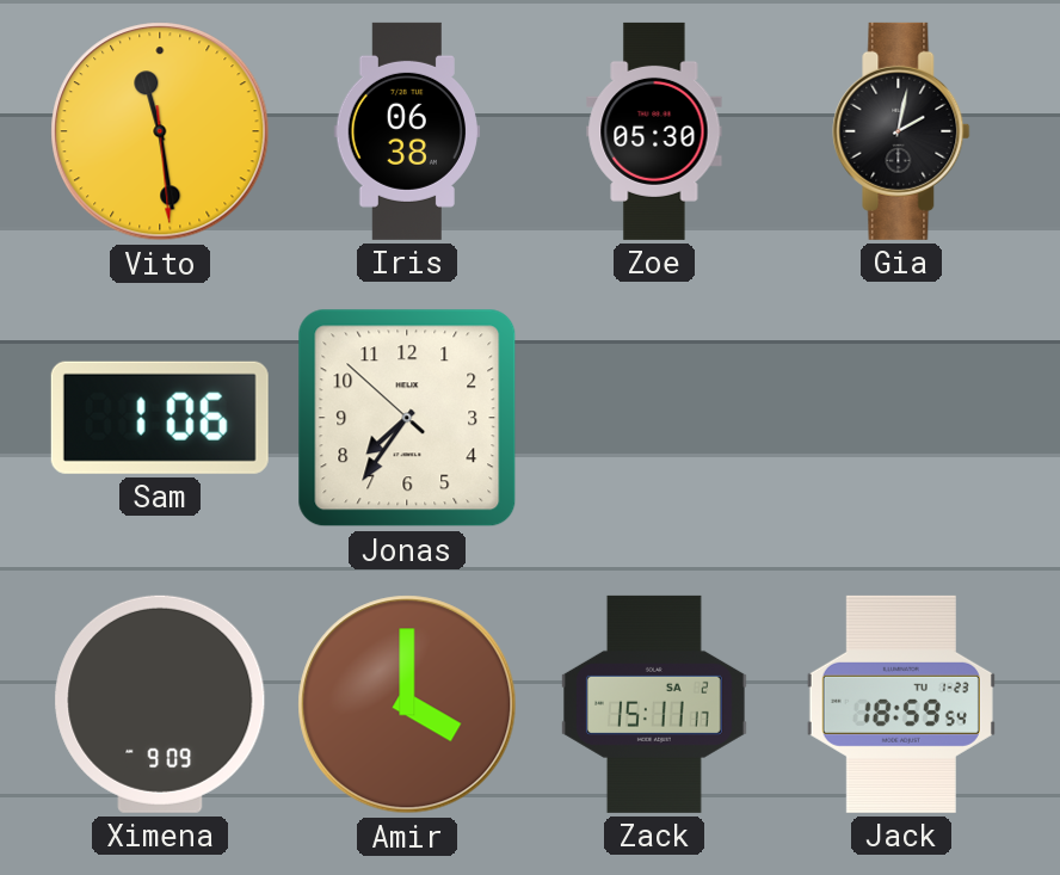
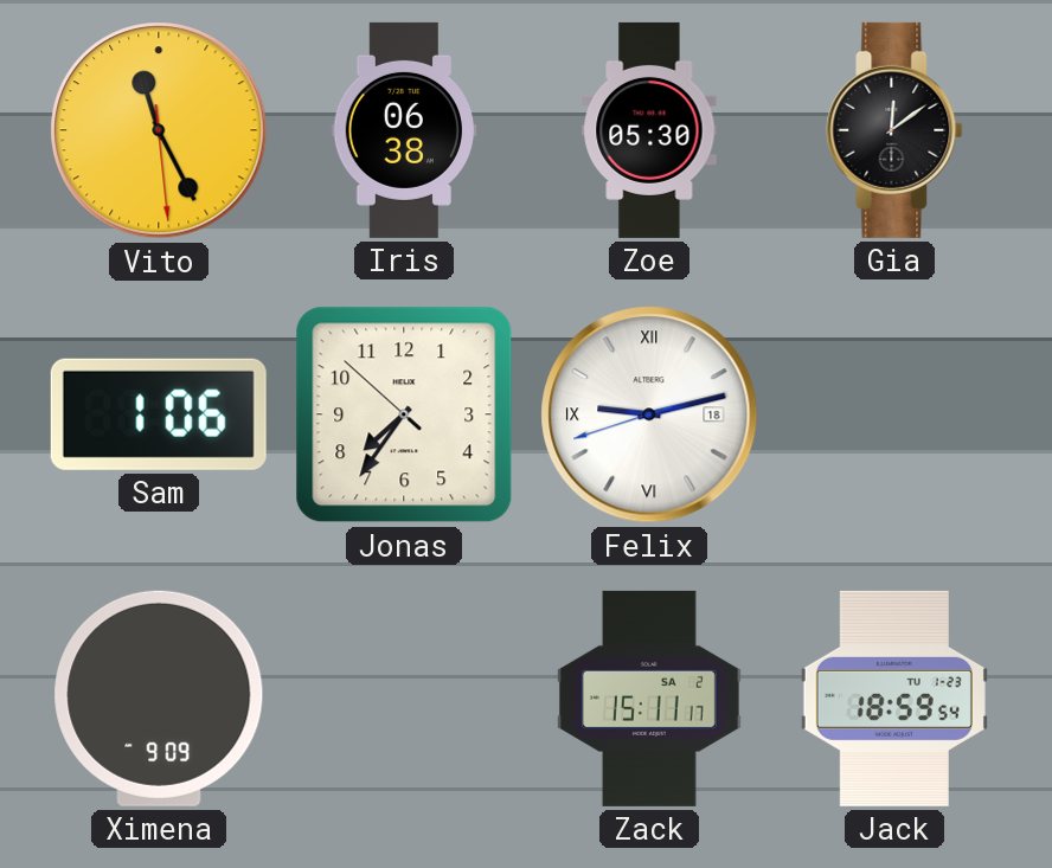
Vito: 11:28 -> 11:25 (159, 130)
Gia: 2:02 -> 12:09 (894, 130)
Felix: none -> 9:12 (649, 414)
Amir: 4:00 -> none (407, 704)
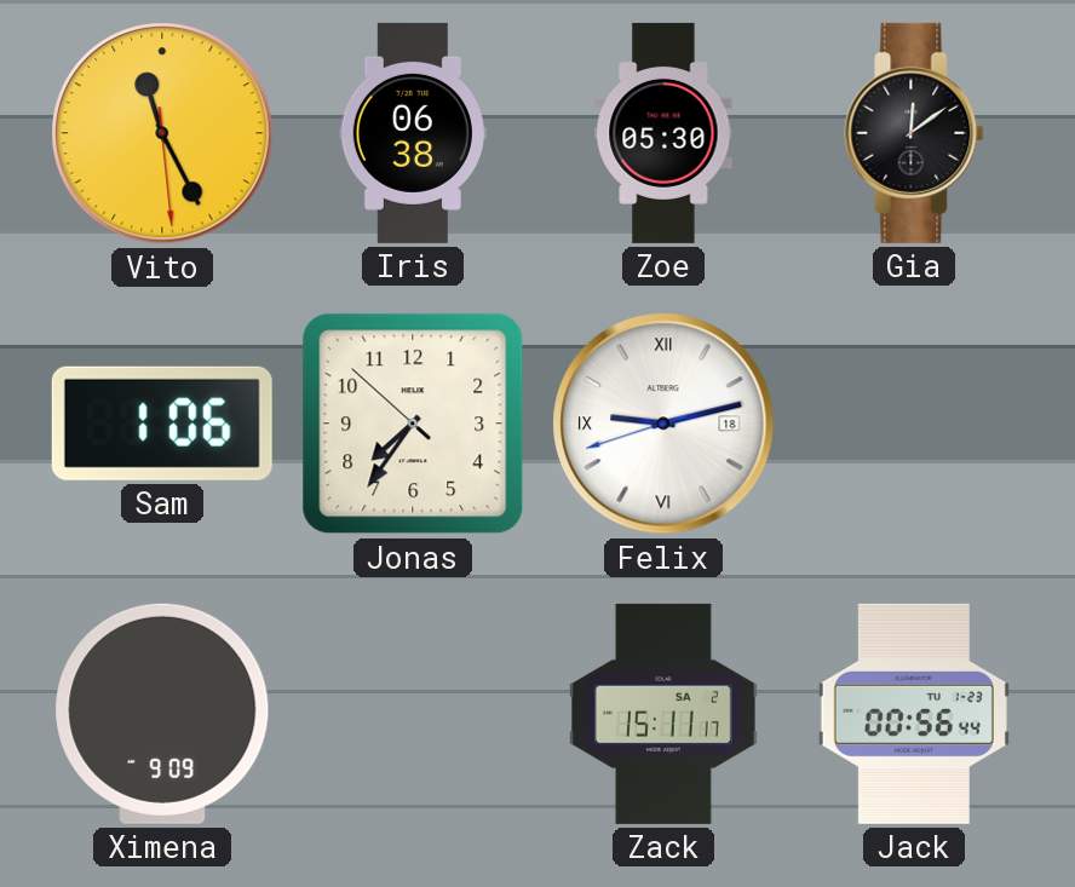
Jack: 18:59 -> 00:56 (914, 714)
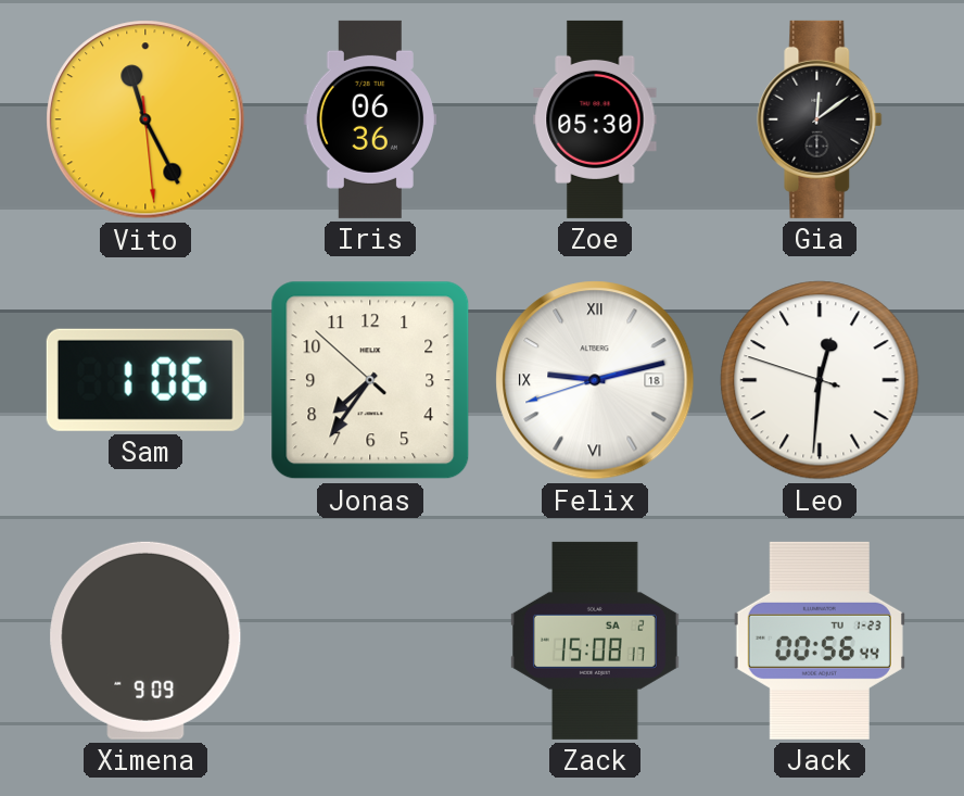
Iris: 06:38 -> 06:36 (369, 119)
Leo: none -> 12:30 (820, 380)
Zack: 15:11 -> 15:08 (595, 641)
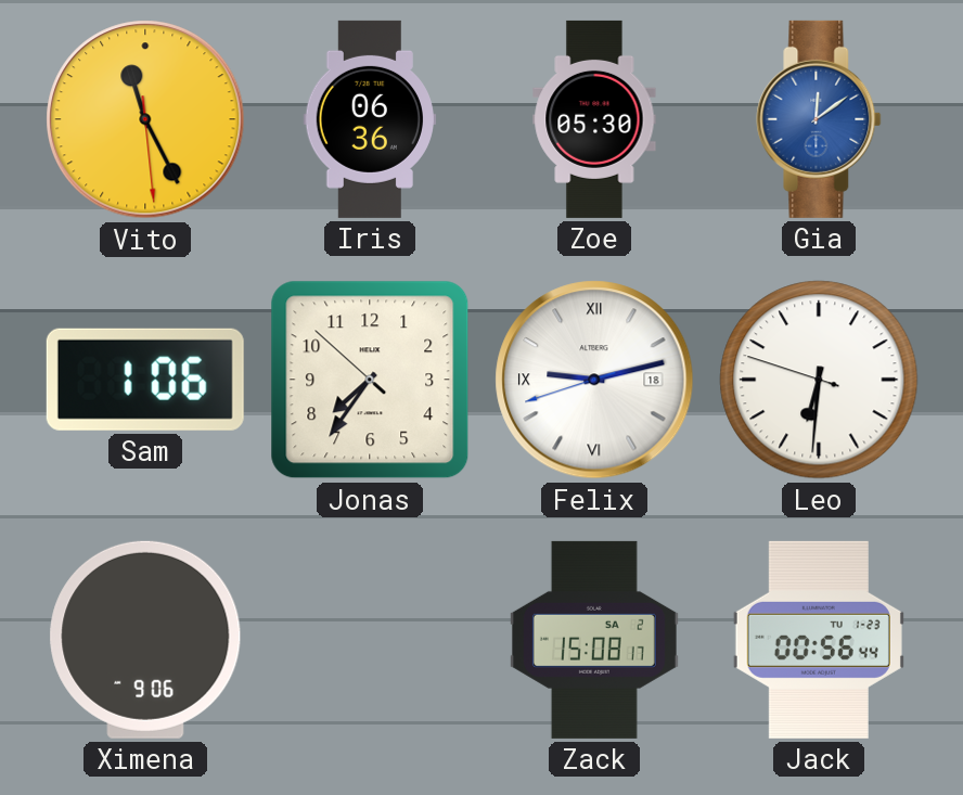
Gia dial: black -> blue (819, 119)
Leo: 12:30 -> 6:30 (819, 380)
Ximena: 9:09 -> 9:06 (145, 640)
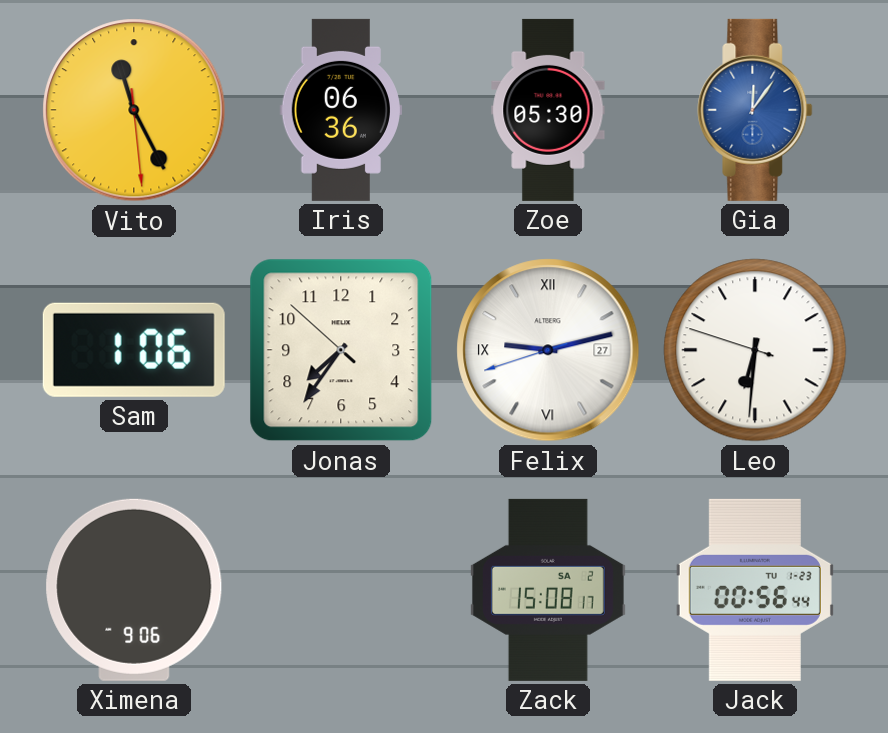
Gia: 12:09 -> 12:06 (755, 110)
Felix date: 18 -> 27 (548, 350)
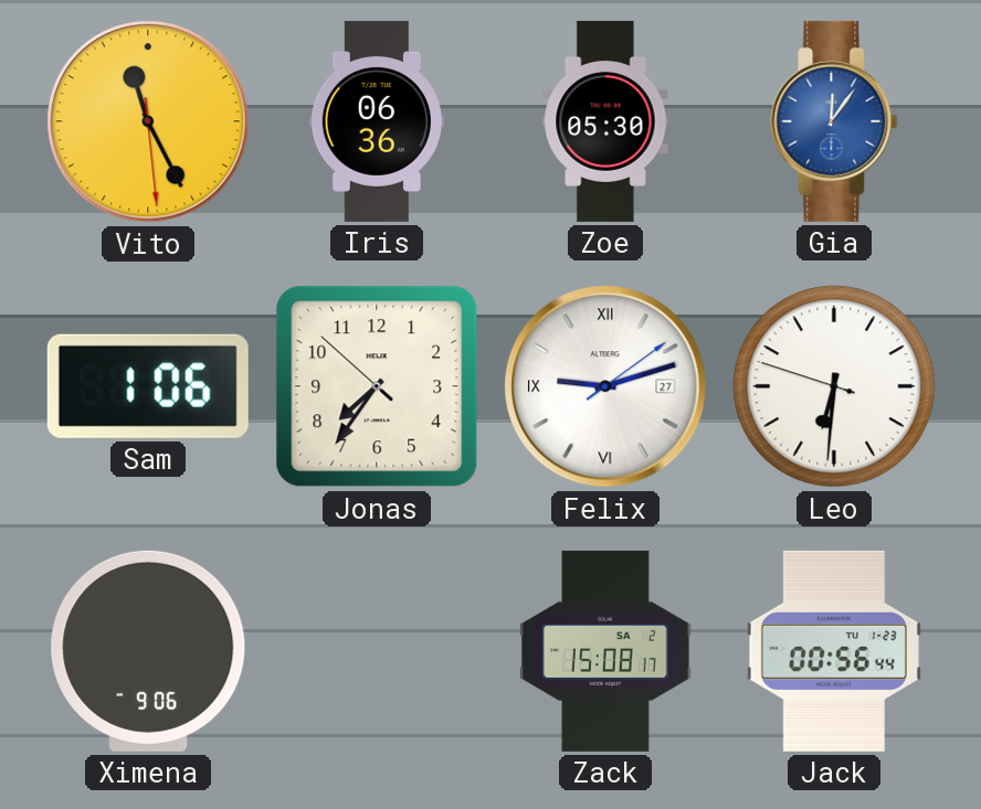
Felix: 9:12:42 -> 9:12:09 (605, 386)
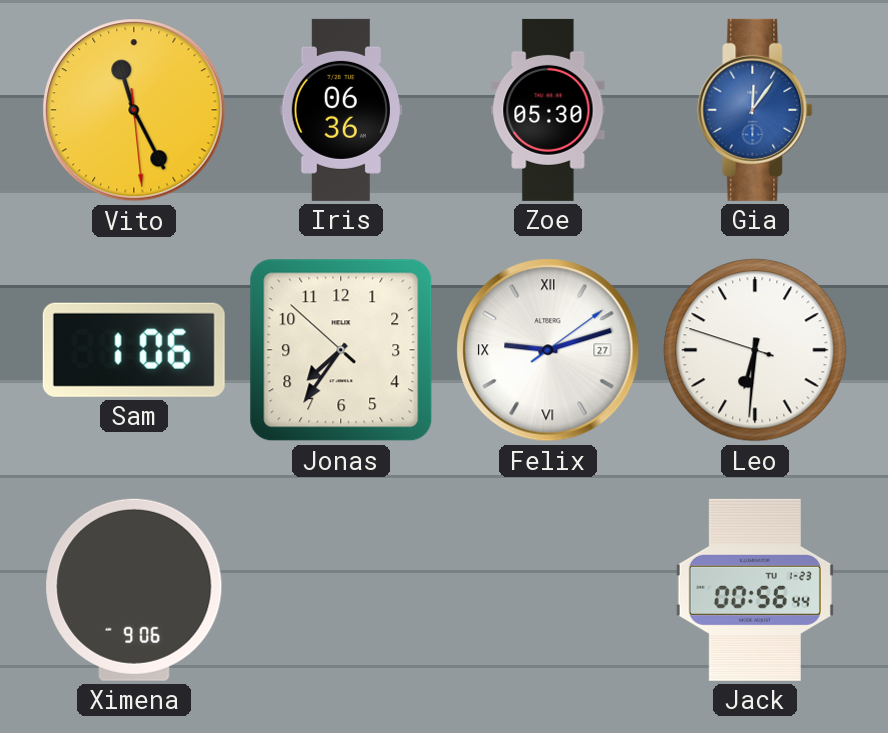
Zack: 15:08 -> none (605, 651)
